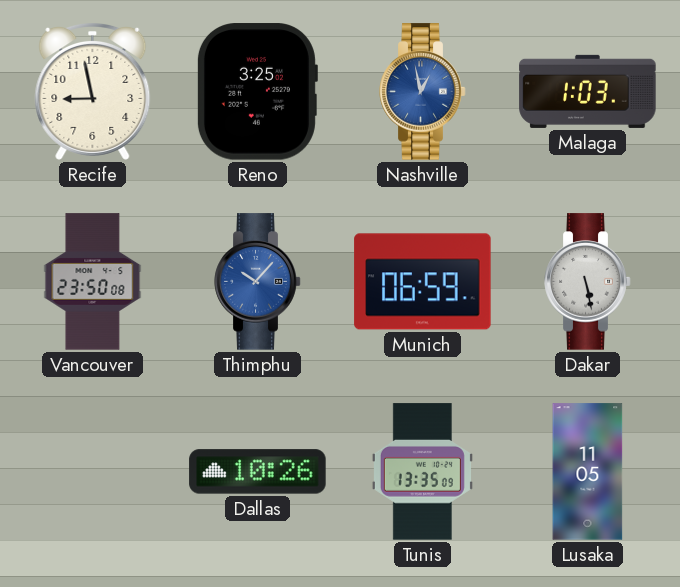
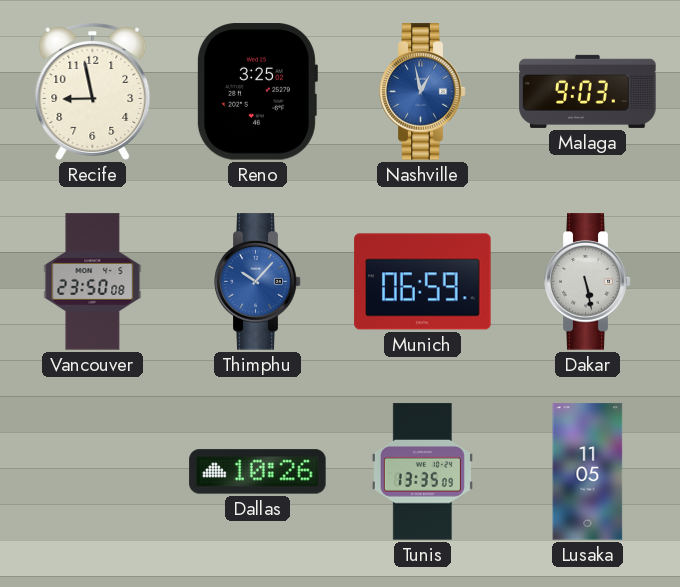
Malaga: 1:03 -> 9:03 (588, 91)
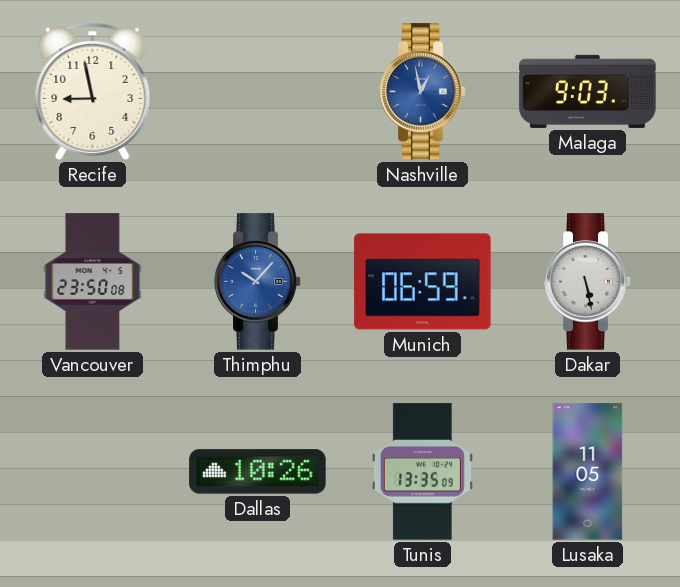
Reno: 3:25 -> none (257, 92)
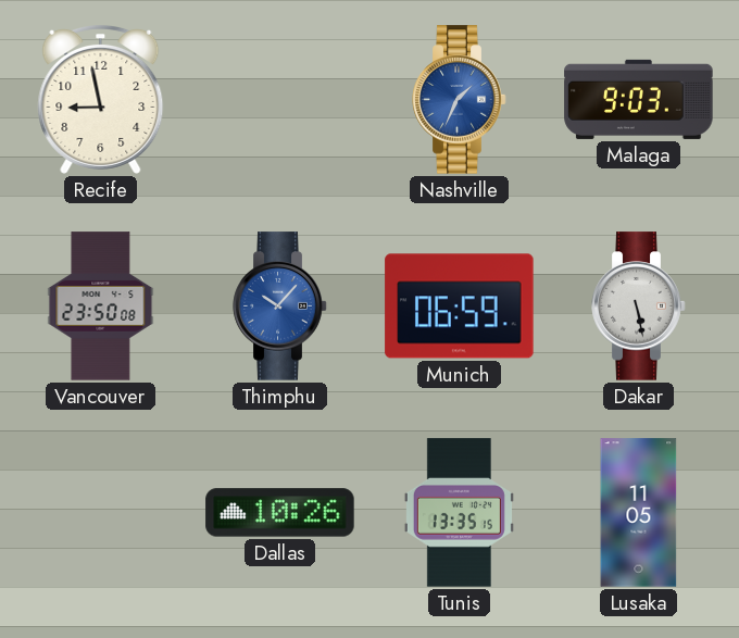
Nashville: 12:58 -> 1:34 (460, 100)
Tunis: 13:35:09 -> 13:35:15 (459, 513)
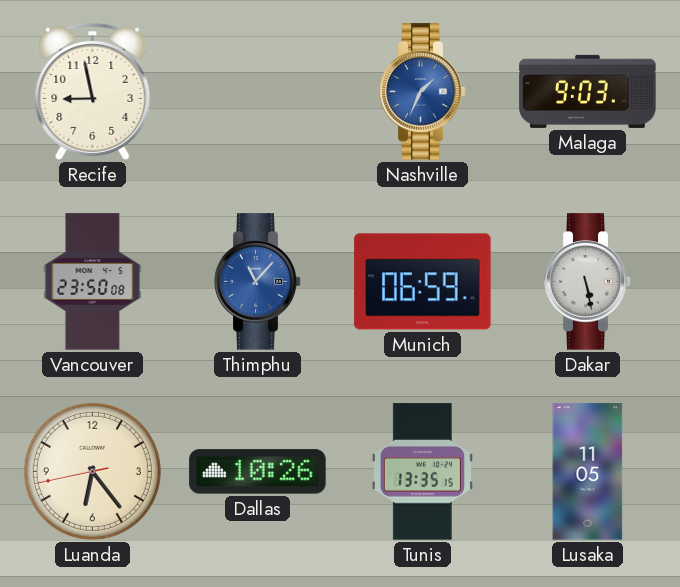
Thimphu: 10:07 -> 11:07 (258, 282)
Luanda: none -> 6:23 (92, 471)
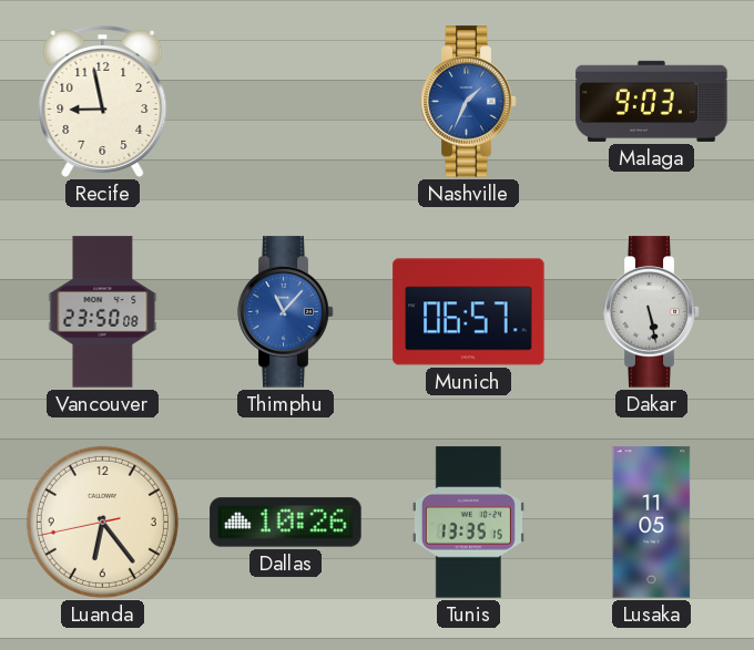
Munich: 06:59 -> 06:57 (469, 312)
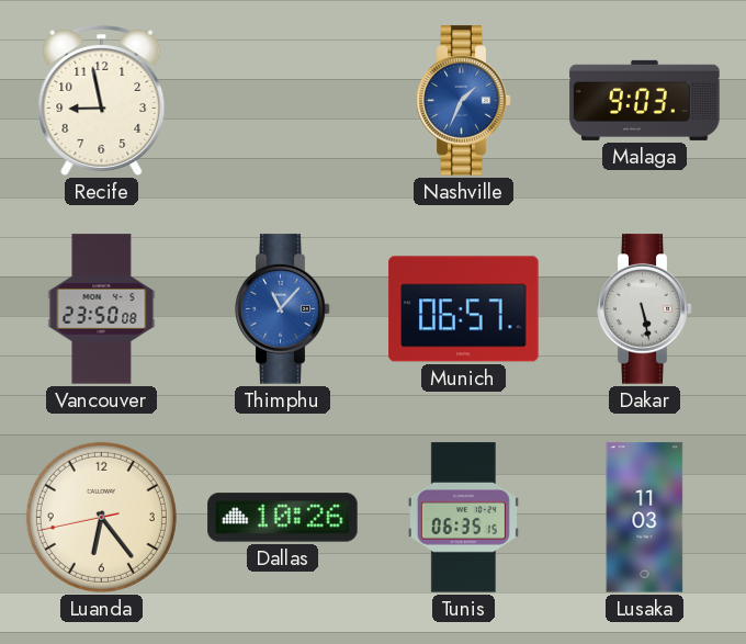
Tunis: 13:35 -> 06:35 (463, 518)
Lusaka: 11:05 -> 11:03 (645, 518)
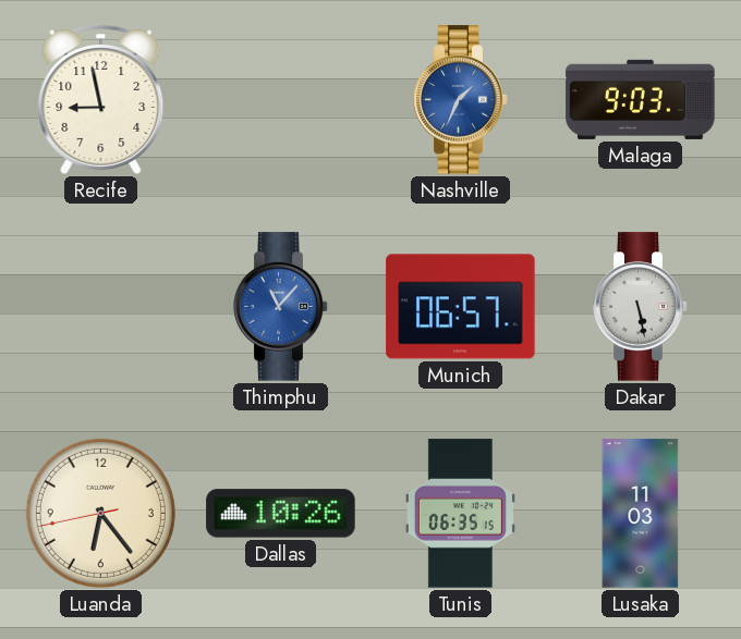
Vancouver: 23:50 -> none (102, 309)
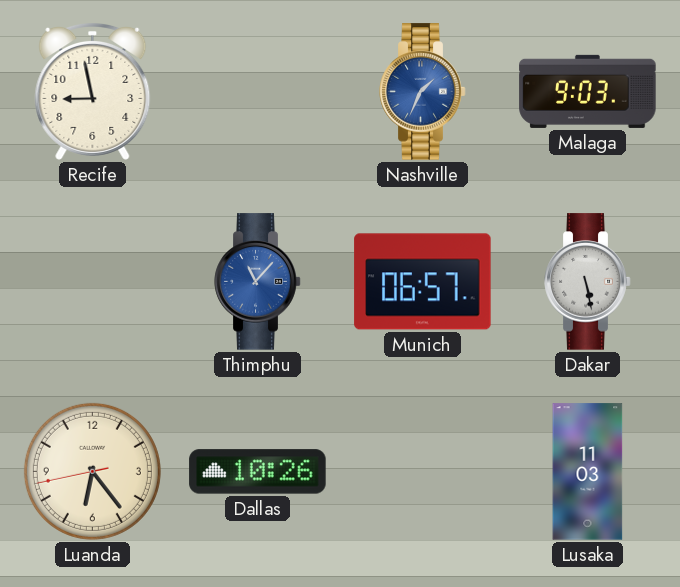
Tunis: 06:35 -> none (460, 514)
